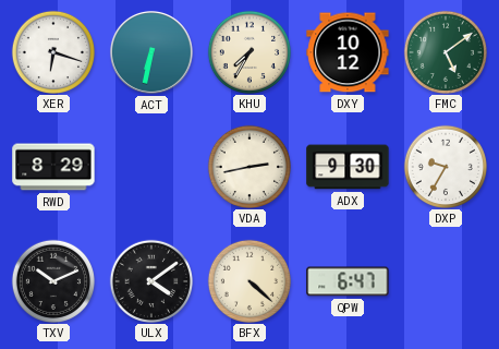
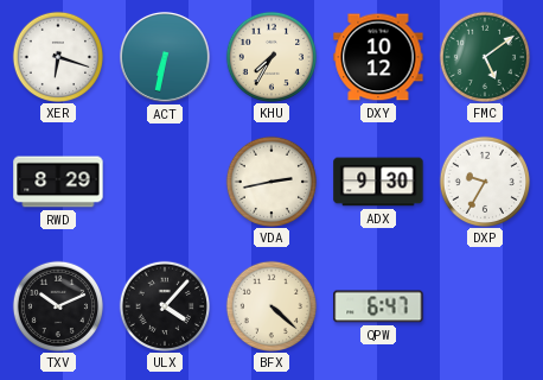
ULX: 4:09 -> 4:07 (164, 305)
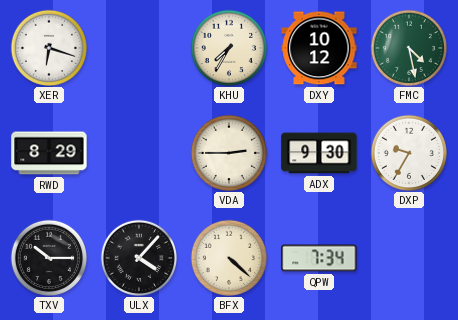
ACT: 6:32 -> none (165, 57)
FMC: 5:09 -> 4:28 (408, 47)
VDA: 2:43 -> 2:45 (228, 152)
TXV: 10:11 -> 10:15 (48, 257)
QPW: 6:47 -> 7:34 (319, 258)
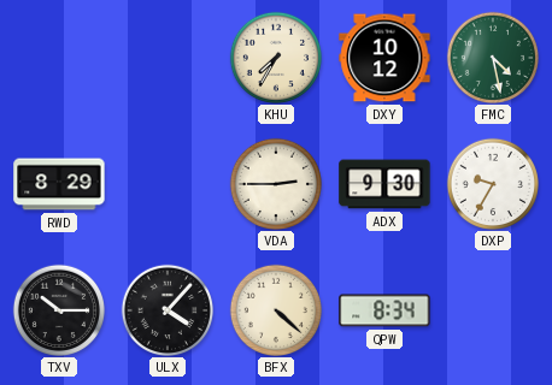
XER: 6:18 -> none (48, 47)
QPW: 7:34 -> 8:34 (384, 310)
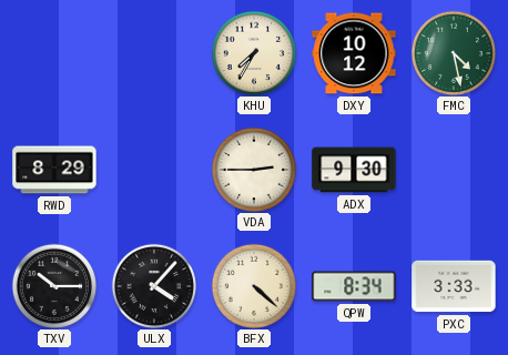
DXP: 9:35 -> none (492, 183)
PXC: none -> 3:33 (454, 286)
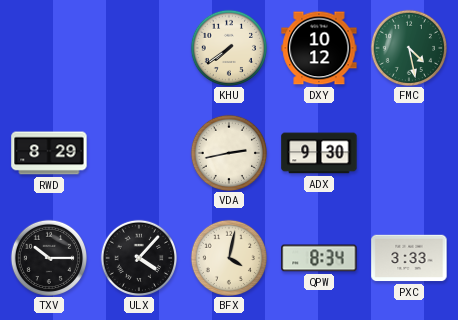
KHU: 7:35 -> 7:39 (228, 47)
VDA: 2:45 -> 2:43 (228, 152)
BFX: 4:22 -> 4:02 (228, 257)
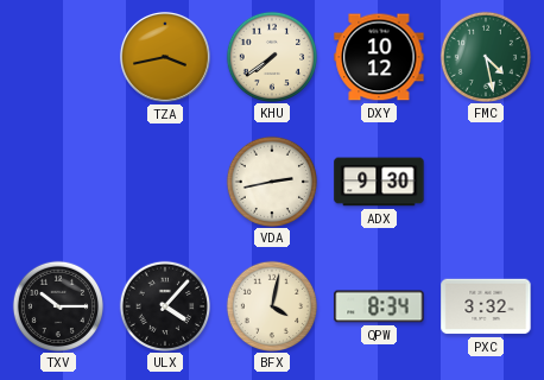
TZA: none -> 3:43 (165, 57)
RWD: 8:29 -> none (49, 153)
PXC: 3:33 -> 3:32 (486, 306)
